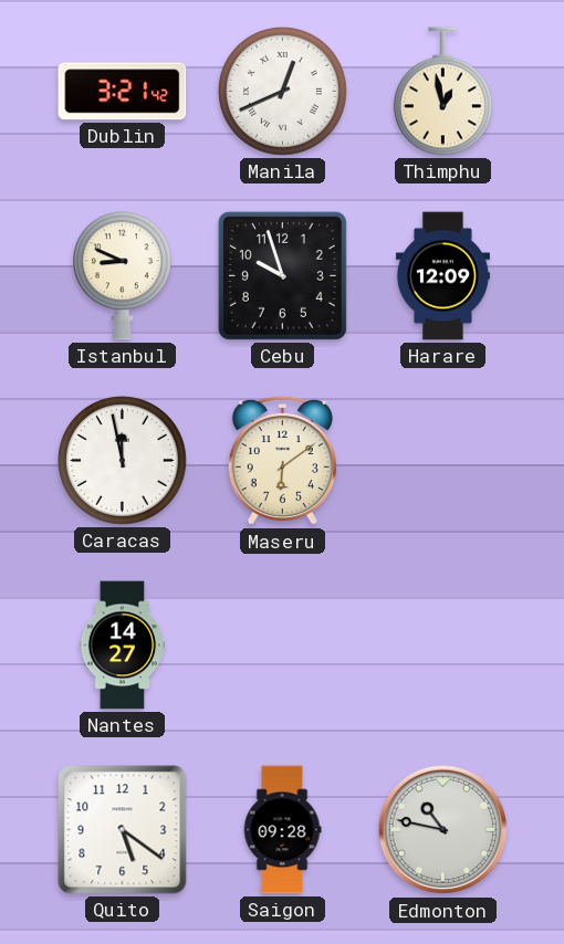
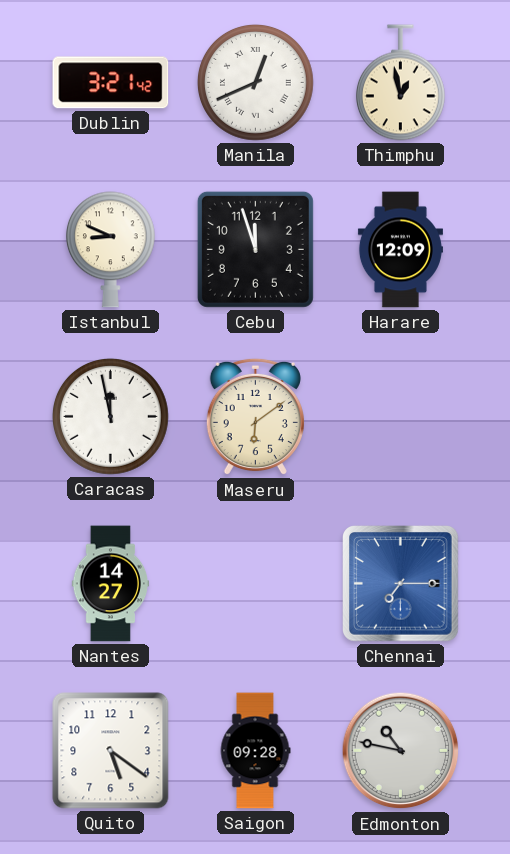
Cebu: 9:57 -> 11:57 (255, 249)
Chennai: none -> 7:15 (401, 584)
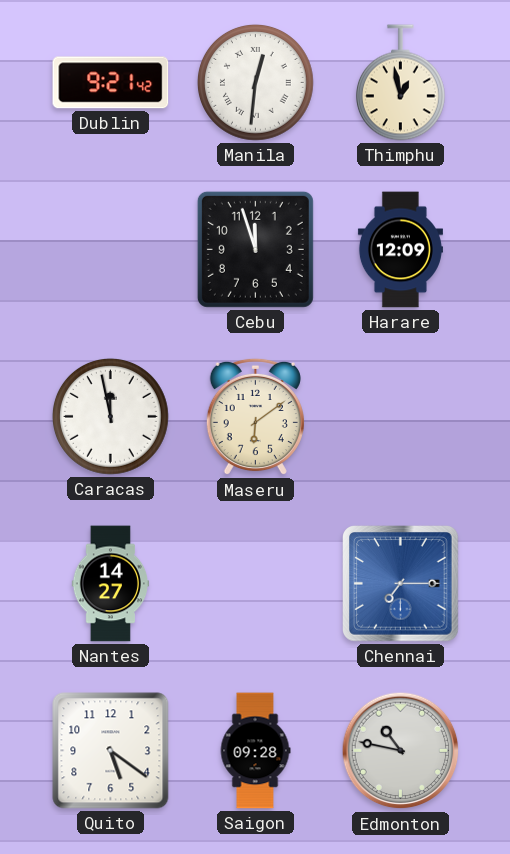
Dublin: 3:21 -> 9:21 (111, 83)
Manila: 12:41 -> 12:31 (255, 82)
Istanbul: 8:49 -> none (110, 250)
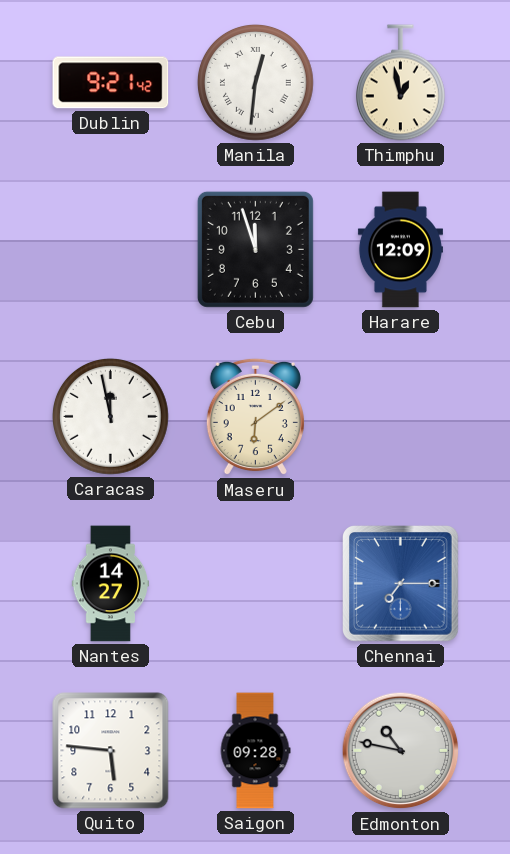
Quito: 5:21 -> 5:46 (111, 751)
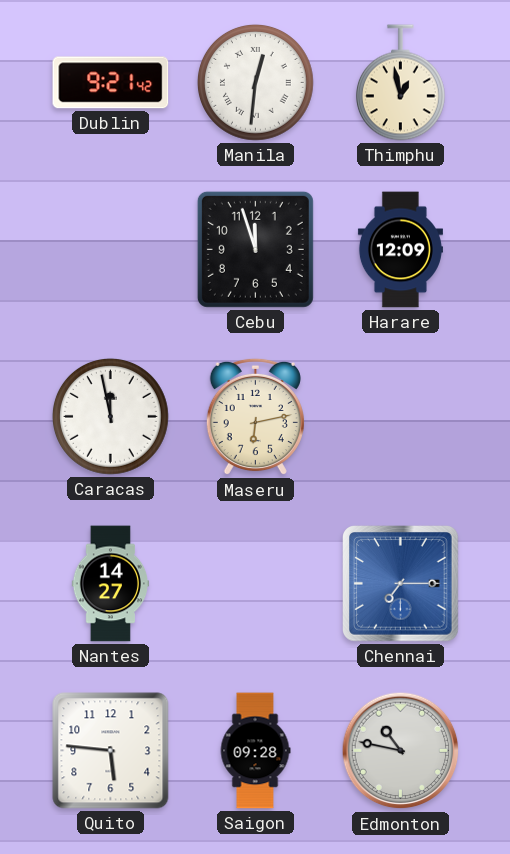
Maseru: 6:09 -> 6:13 (255, 417)
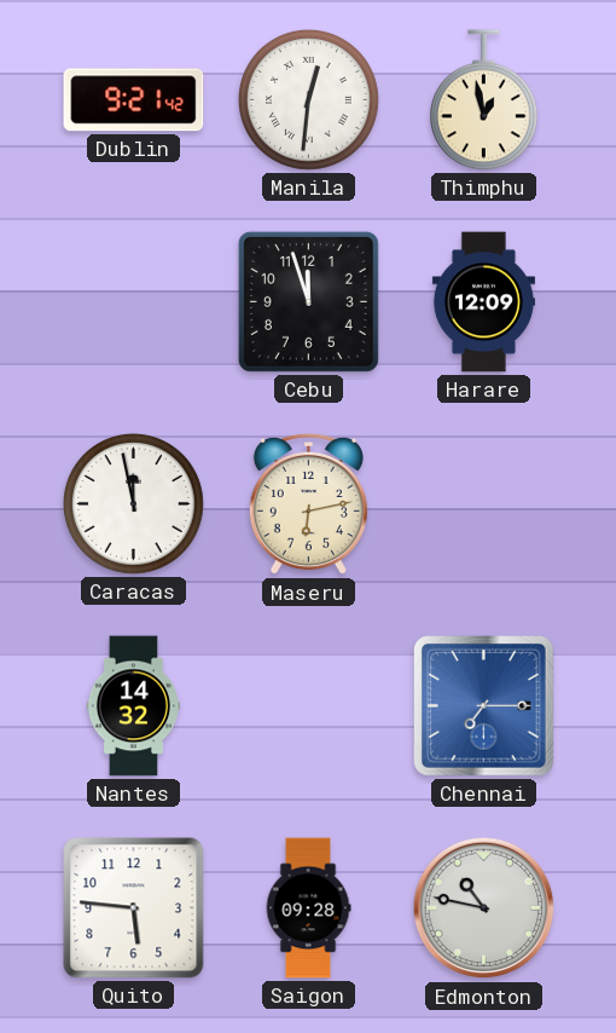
Nantes: 14:27 -> 14:32 (133, 706)
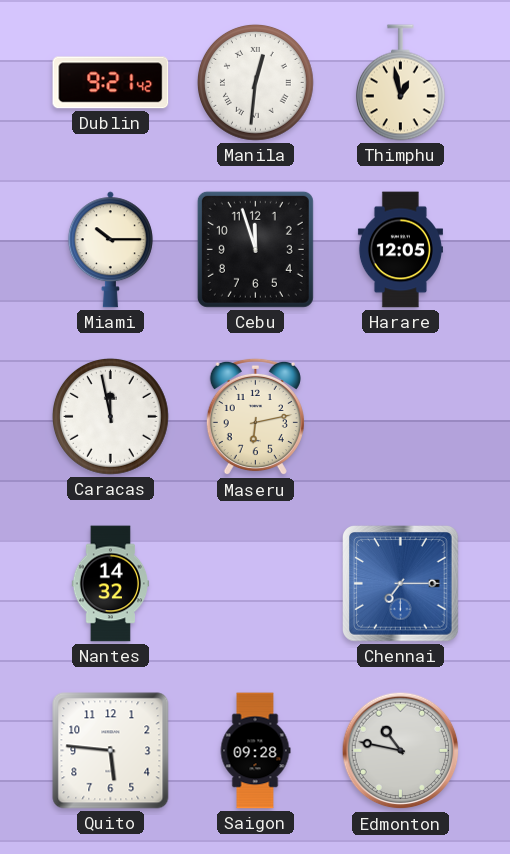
Miami: none -> 10:15 (110, 250)
Harare: 12:09 -> 12:05 (400, 250)
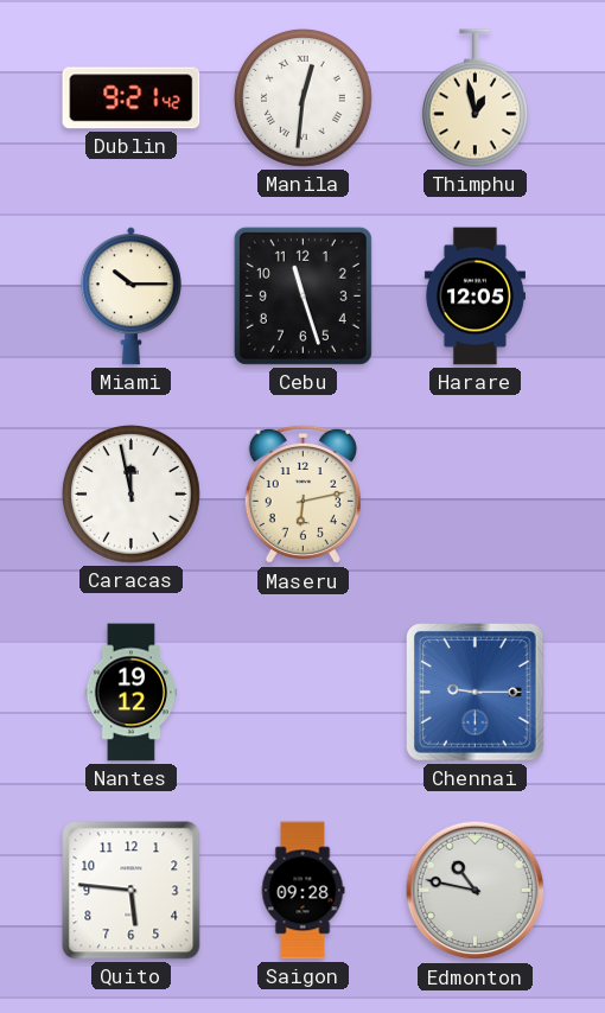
Cebu: 11:57 -> 11:27 (302, 295)
Nantes: 14:32 -> 19:12 (130, 693)
Chennai: 7:15 -> 9:15 (476, 693)
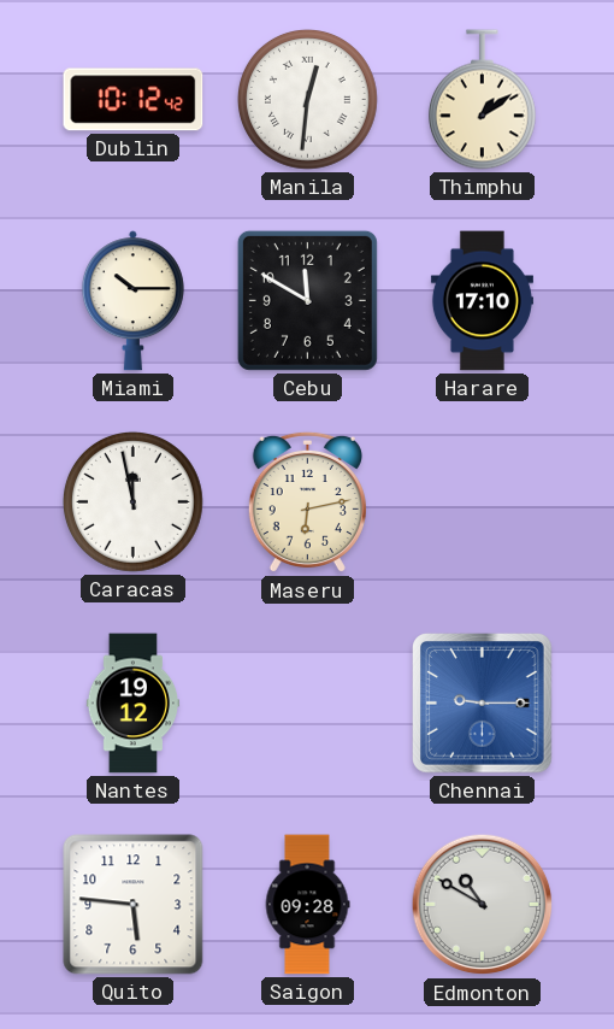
Dublin: 9:21 -> 10:12 (134, 100)
Thimphu: 12:58 -> 1:09 (482, 100)
Cebu: 11:27 -> 11:50 (307, 300)
Harare: 12:05 -> 17:10 (482, 301)
Edmonton: 10:47 -> 10:50 (483, 905)
